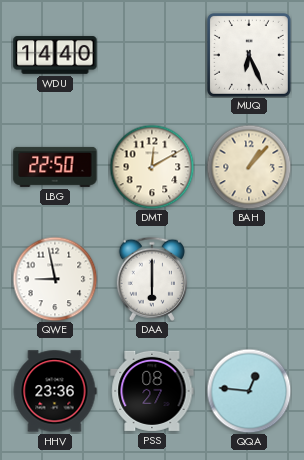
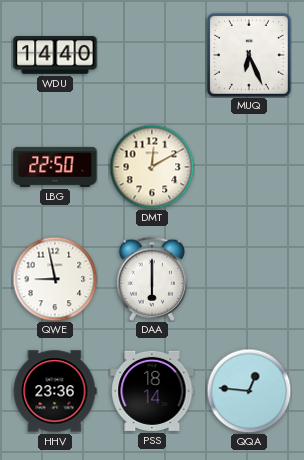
BAH: 1:07 -> none (249, 167)
PSS: 08:27 -> 18:14 (152, 391)
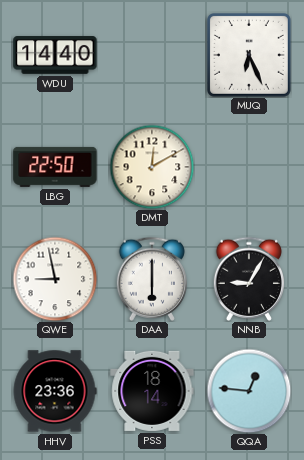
NNB: none -> 9:05 (249, 279)
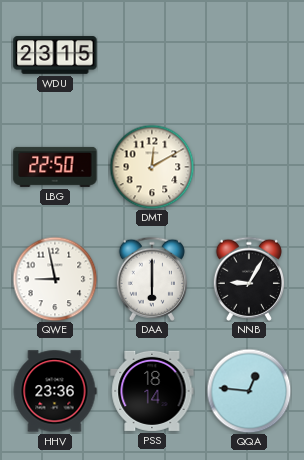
WDU: 14:40 -> 23:15 (55, 55)
MUQ: 6:26 -> none (249, 55)
